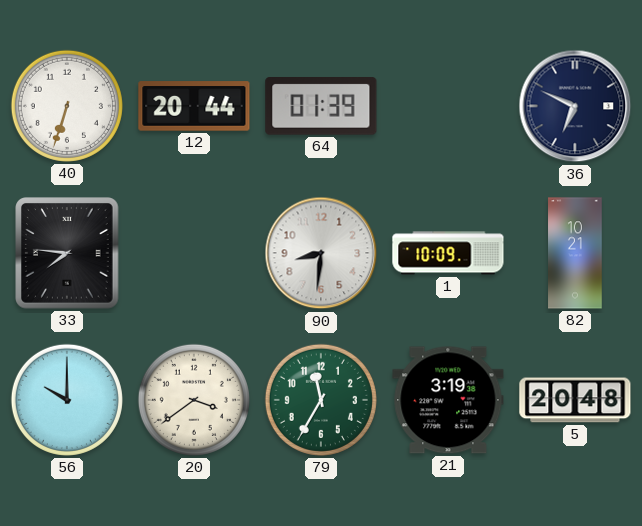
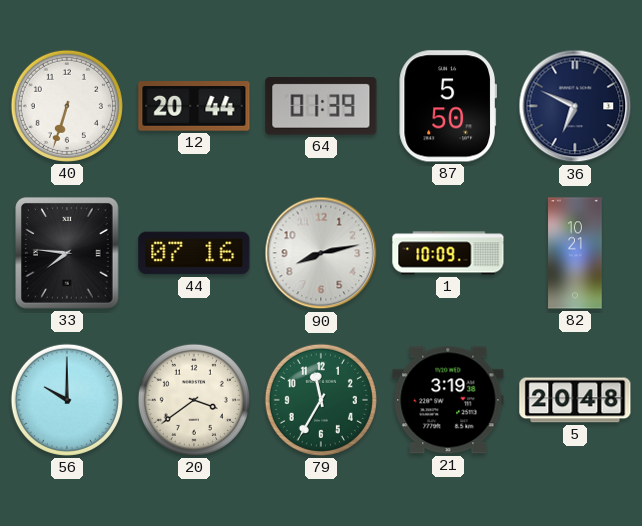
87: none -> 5:50 (447, 106)
44: none -> 07:16 (194, 253)
90: 8:31 -> 8:13 (321, 253)
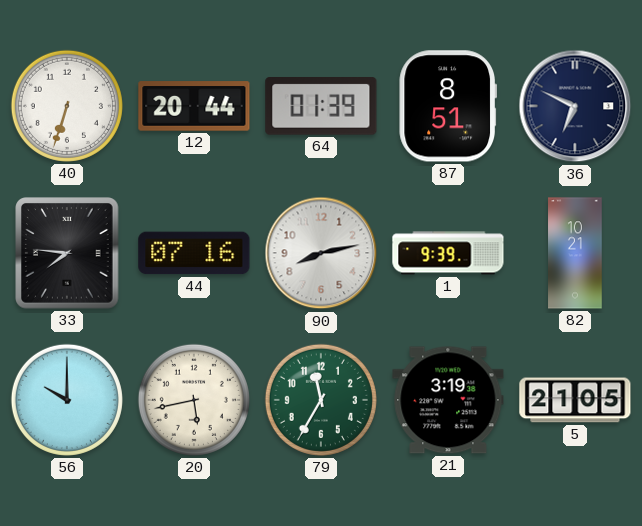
87: 5:50 -> 8:51 (447, 106)
1: 10:09 -> 9:39 (448, 253)
20: 3:39 -> 5:43 (194, 400)
5: 20:48 -> 21:05 (575, 400)
